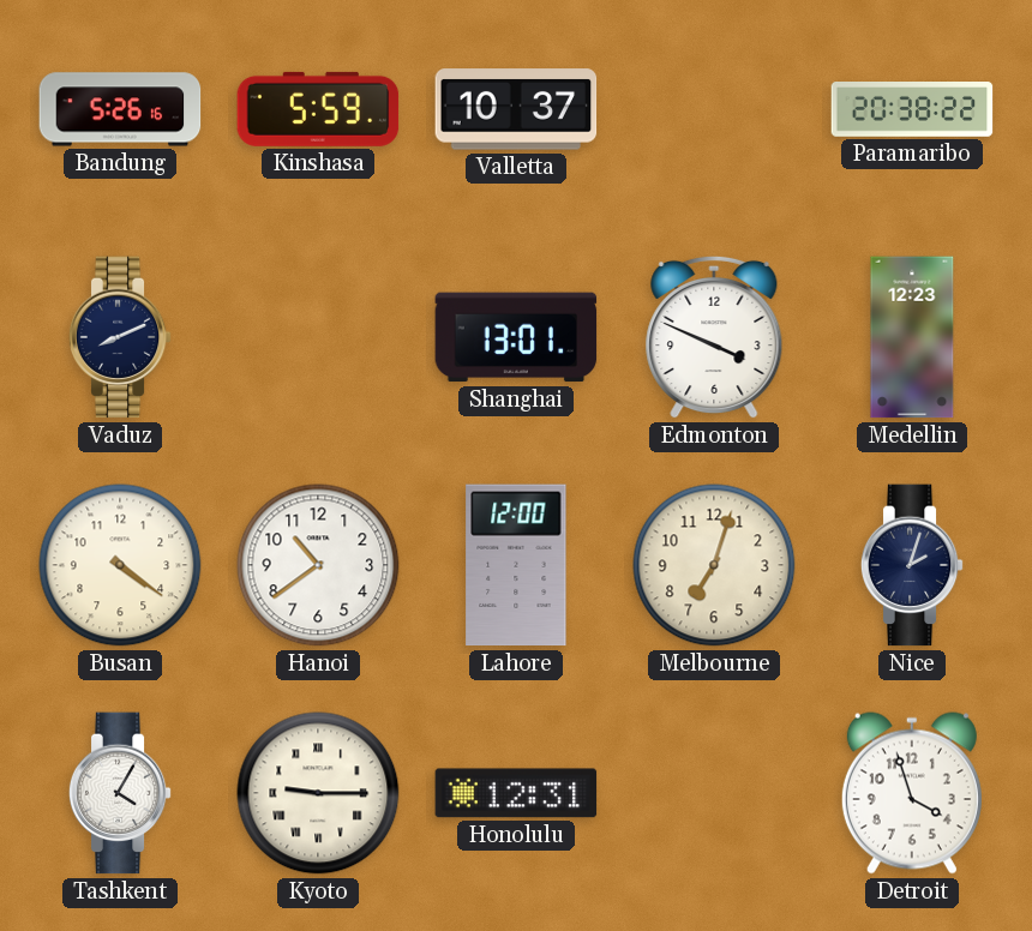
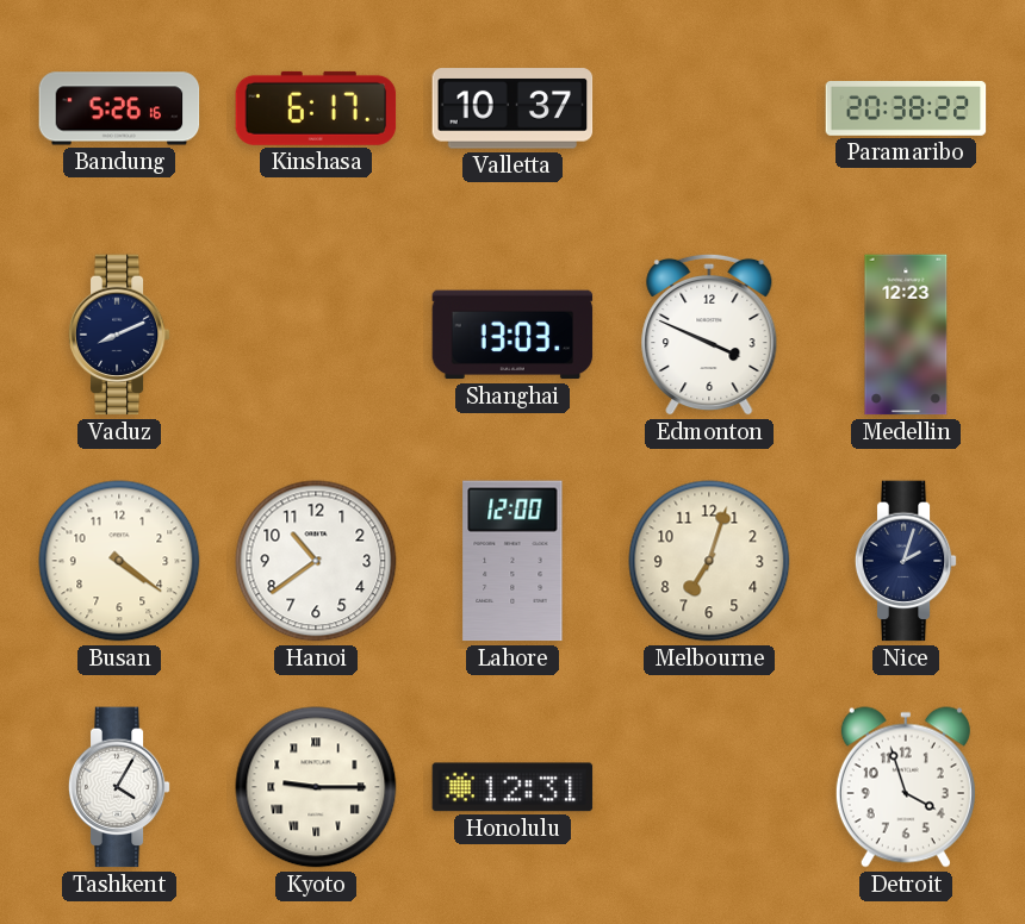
Kinshasa: 5:59 -> 6:17 (316, 108)
Shanghai: 13:01 -> 13:03 (512, 335)
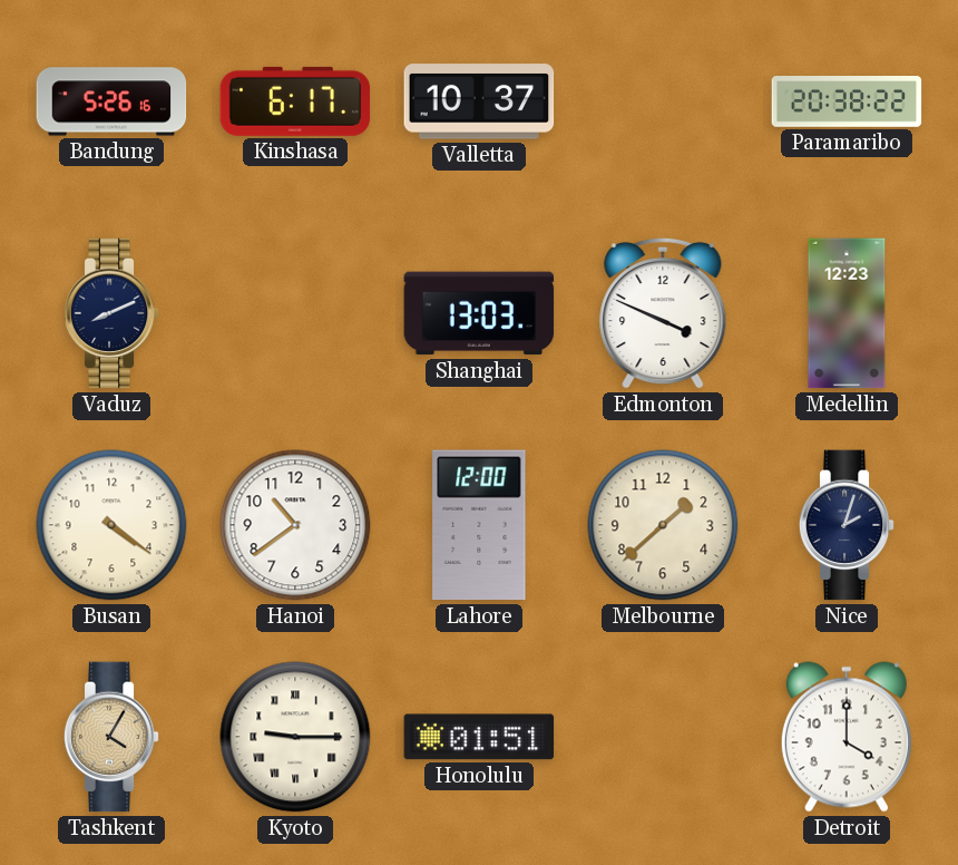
Melbourne: 7:03 -> 1:38 (663, 525)
Tashkent dial: white -> champagne (111, 737)
Honolulu: 12:31 -> 01:51 (479, 737)
Detroit: 3:57 -> 4:00 (847, 737)
